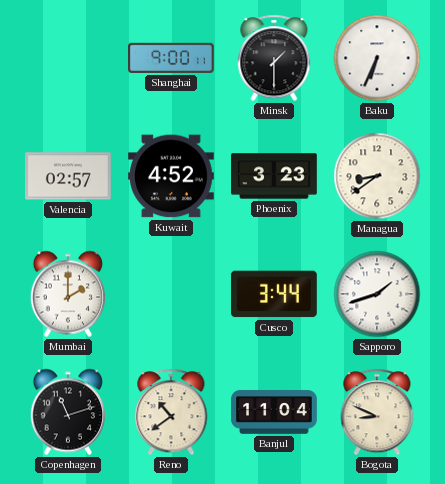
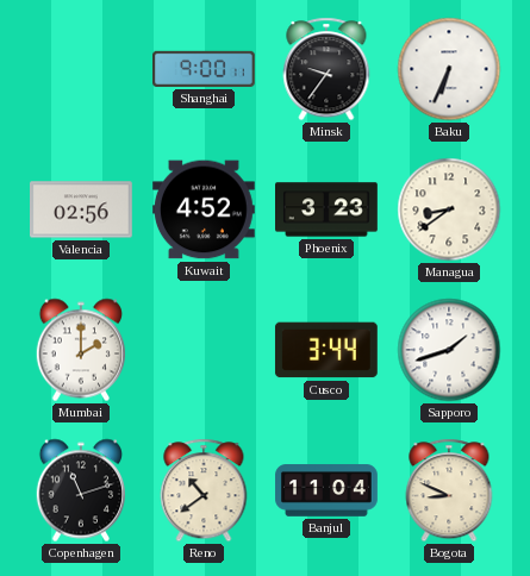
Minsk: 1:30 -> 9:36 (326, 69)
Valencia: 02:57 -> 02:56 (82, 209)
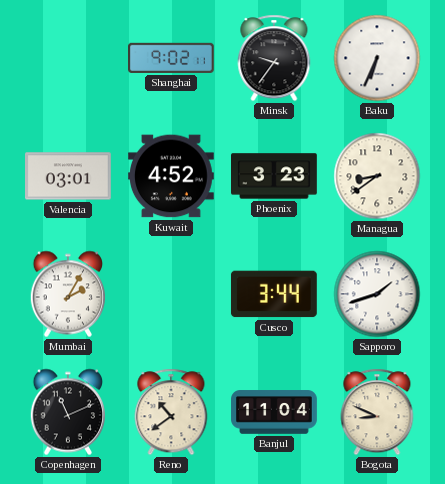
Shanghai: 9:00 -> 9:02 (172, 58)
Valencia: 02:56 -> 03:01 (69, 176)
Mumbai: 2:00 -> 2:05 (68, 294)
Copenhagen: 11:12 -> 11:11 (68, 412)
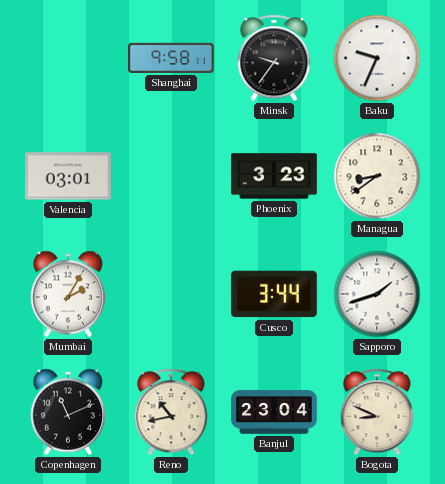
Shanghai: 9:02 -> 9:58 (172, 58)
Baku: 6:34 -> 9:34 (377, 58)
Kuwait: 4:52 -> none (172, 176)
Reno: 10:39 -> 10:43 (171, 412)
Banjul: 11:04 -> 23:04 (274, 412)
